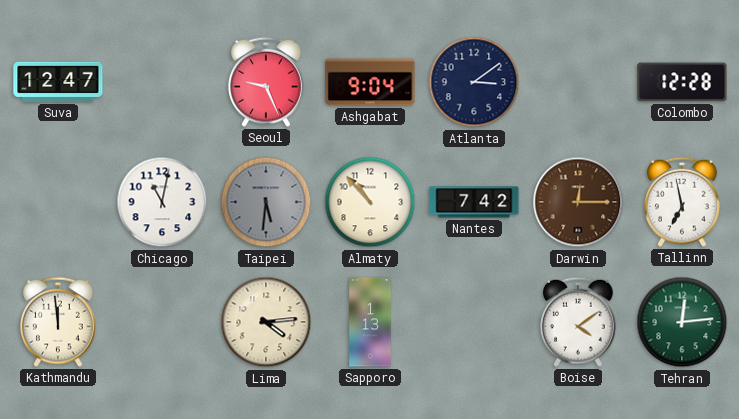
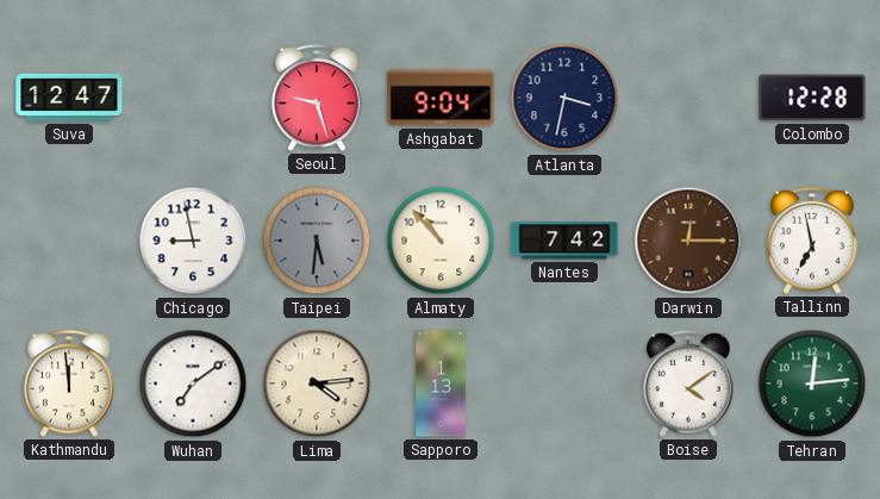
Seoul: 9:26 -> 9:27 (317, 98)
Atlanta: 3:09 -> 3:32 (564, 98)
Chicago: 11:02 -> 8:58 (193, 241)
Wuhan: none -> 7:09 (193, 383)
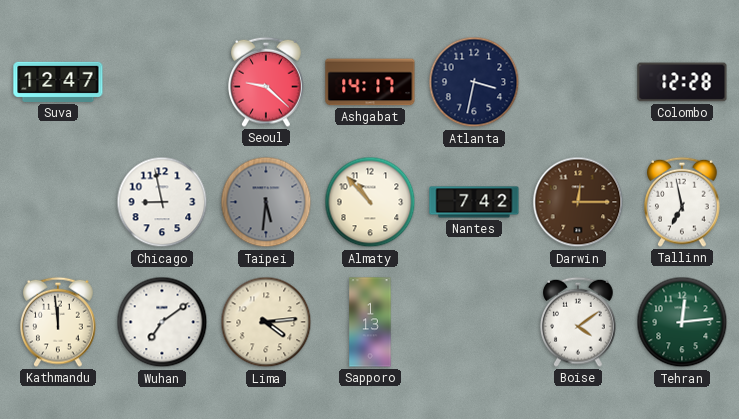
Seoul: 9:27 -> 9:22 (266, 82)
Ashgabat: 9:04 -> 14:17 (370, 82)
